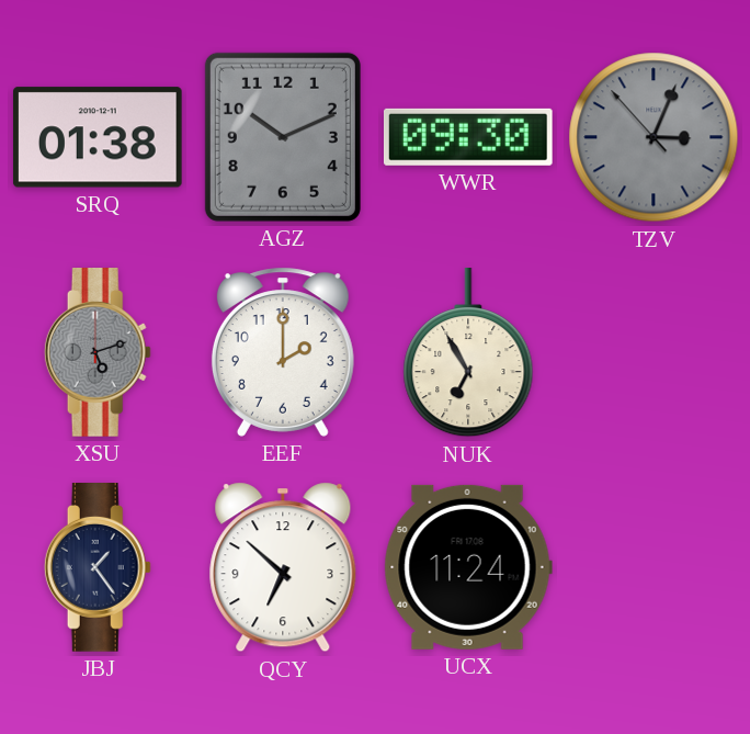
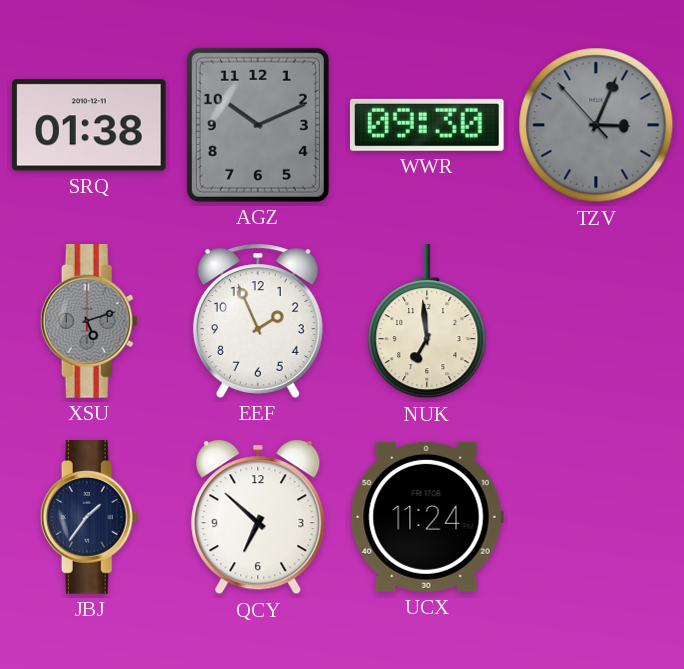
EEF: 2:00 -> 1:56 (258, 321)
NUK: 6:55 -> 6:59 (427, 322)
JBJ: 1:24 -> 1:36 (89, 518)
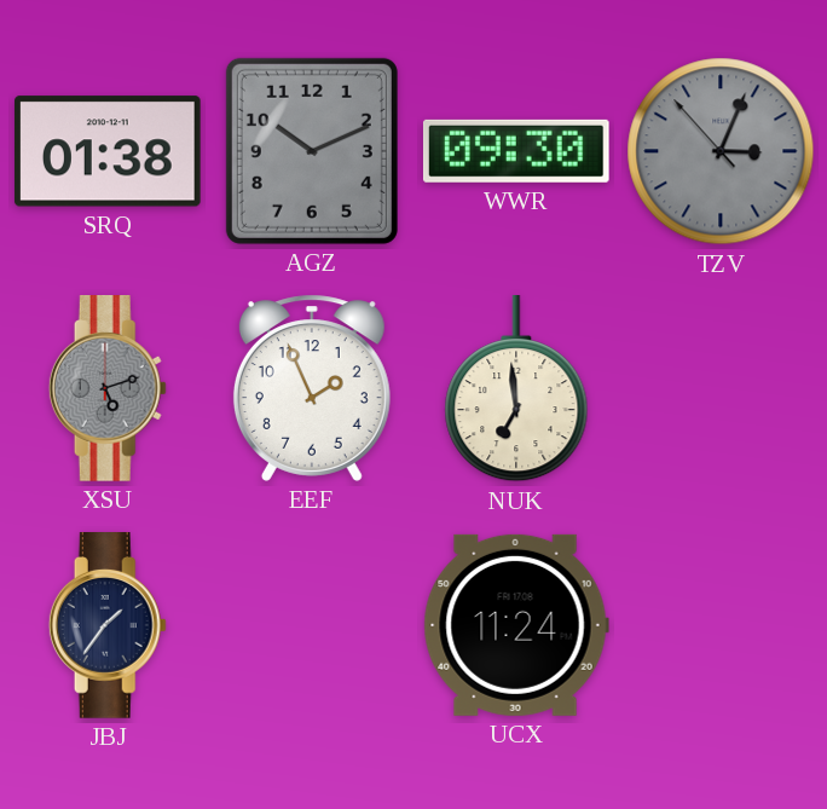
QCY: 6:52 -> none (258, 517)
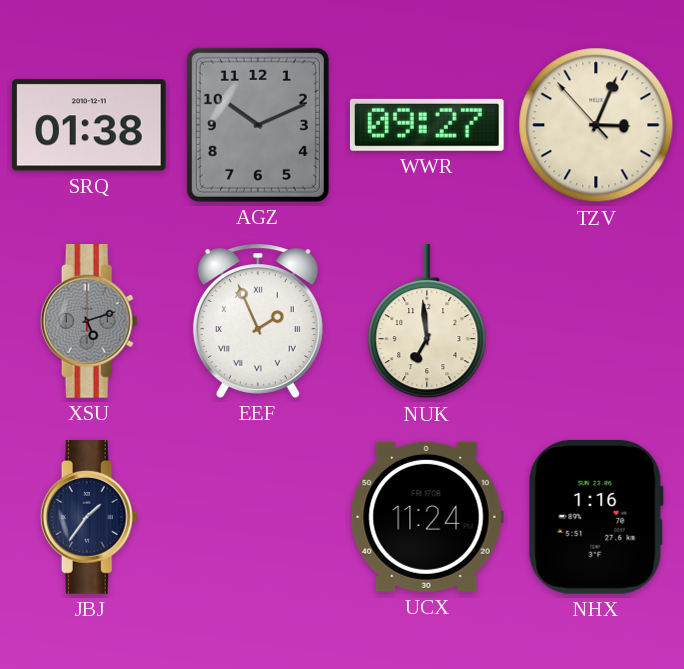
WWR: 09:30 -> 09:27 (427, 125)
TZV dial: grey -> cream (596, 125)
EEF numerals: Arabic -> Roman (258, 321)
NHX: none -> 1:16 (596, 517)
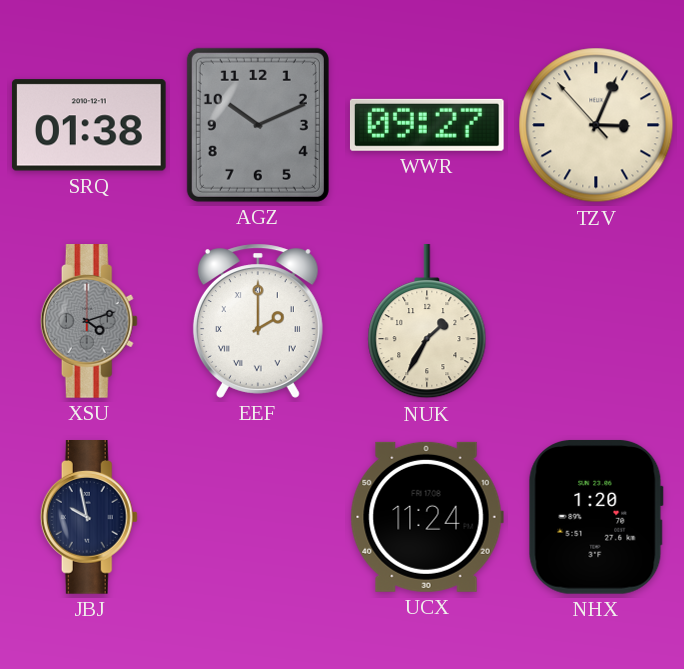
XSU: 5:12 -> 4:12 (89, 322)
EEF: 1:56 -> 2:00 (258, 321)
NUK: 6:59 -> 1:35 (427, 322)
JBJ: 1:36 -> 9:58 (89, 518)
NHX: 1:16 -> 1:20 (596, 517)
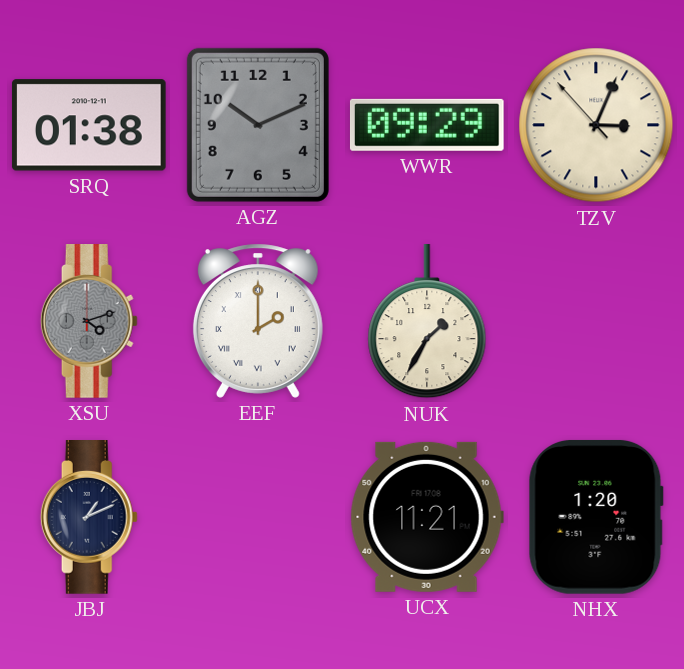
WWR: 09:27 -> 09:29 (427, 125)
JBJ: 9:58 -> 1:11 (89, 518)
UCX: 11:24 -> 11:21 (427, 517)
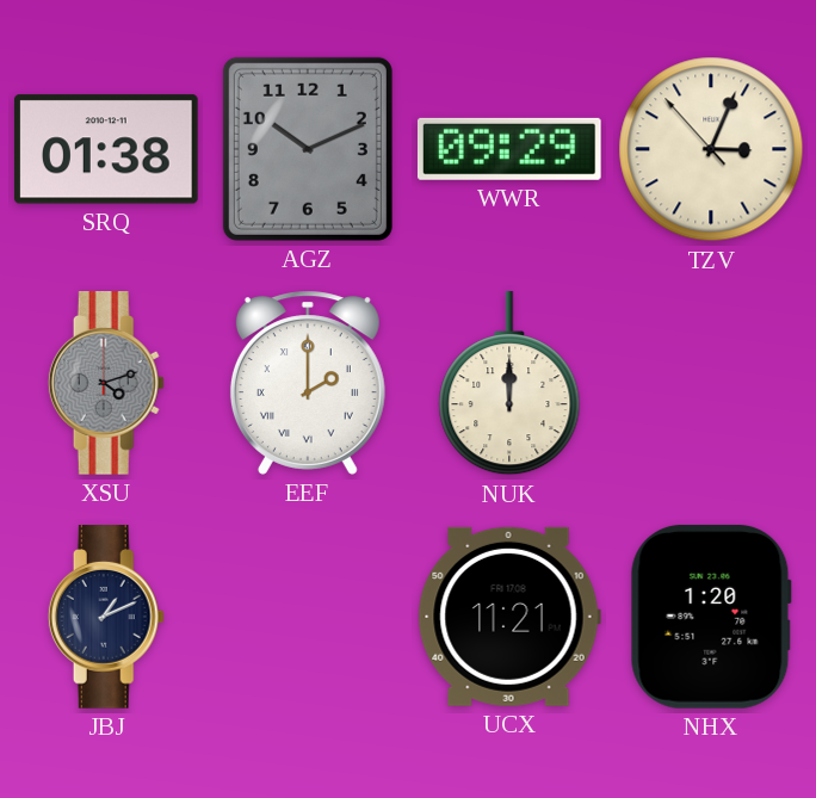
NUK: 1:35 -> 12:00 (509, 384)
